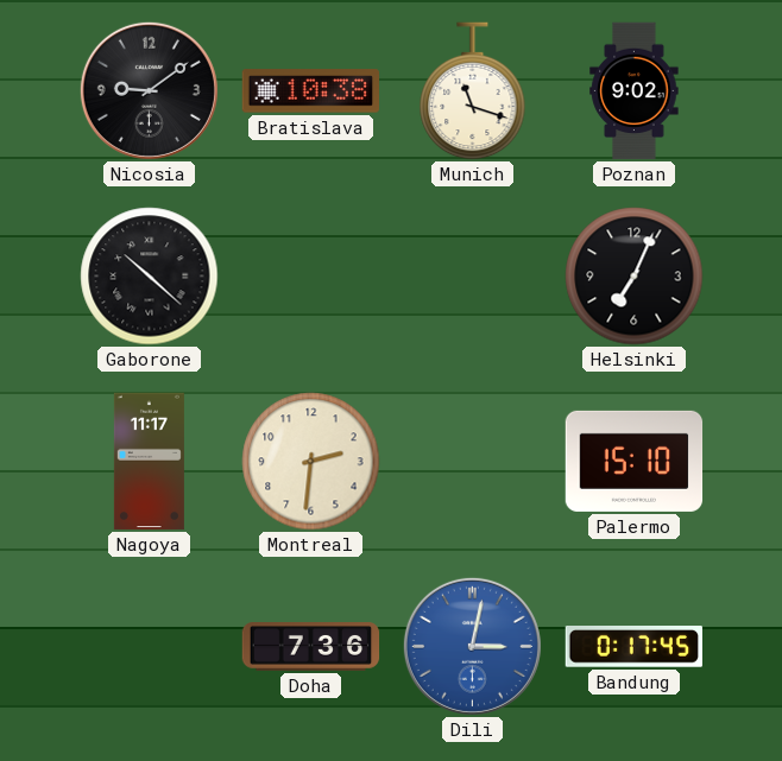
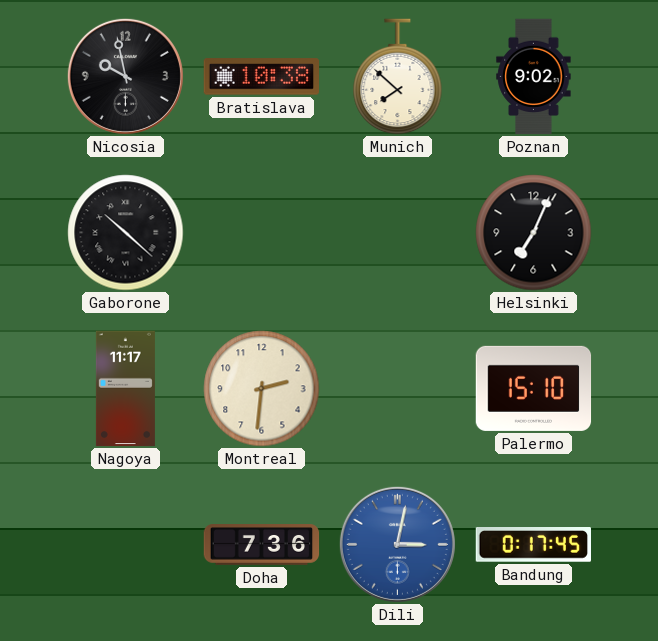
Nicosia: 9:09 -> 9:58 (125, 76)
Munich: 11:18 -> 7:52 (398, 77)
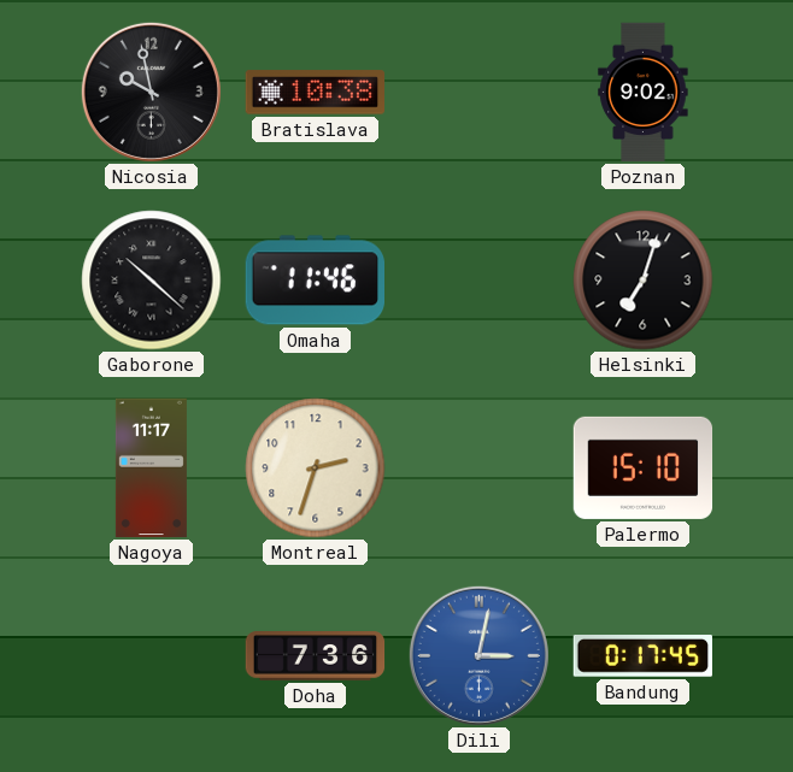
Munich: 7:52 -> none (398, 77)
Omaha: none -> 11:46 (316, 281)
Helsinki: 7:04 -> 7:03 (644, 281)
Montreal: 2:31 -> 2:33 (316, 468)
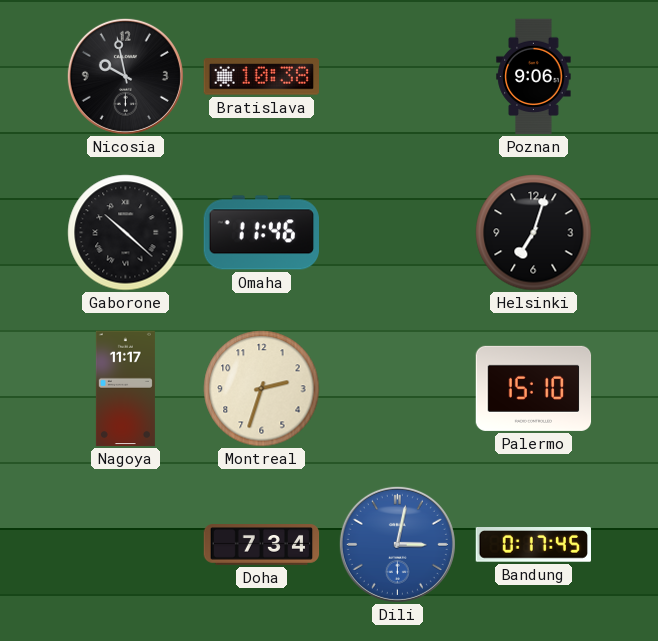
Poznan: 9:02 -> 9:06 (534, 77)
Doha: 7:36 -> 7:34 (262, 545)
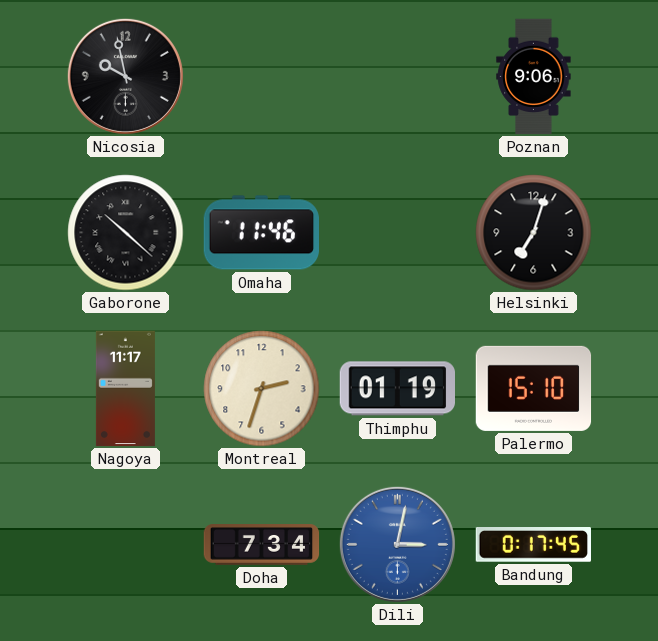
Bratislava: 10:38 -> none (262, 77)
Thimphu: none -> 01:19 (397, 389)
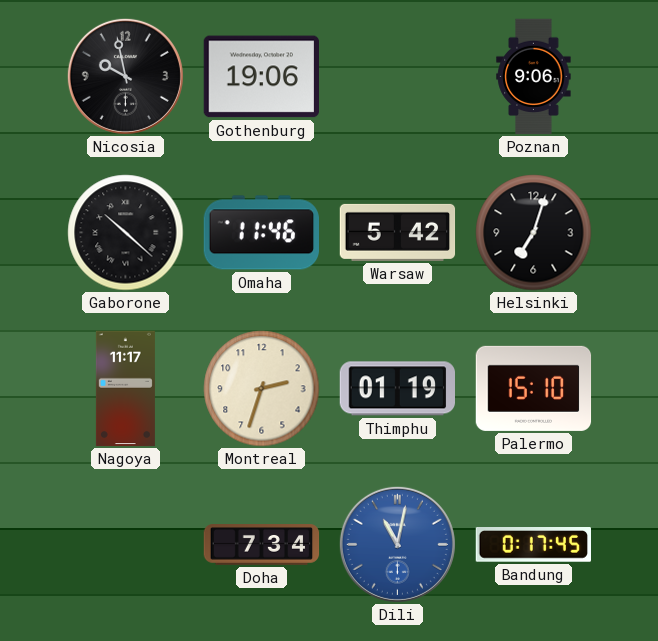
Gothenburg: none -> 19:06 (261, 77)
Warsaw: none -> 5:42 (398, 232)
Dili: 3:02 -> 11:02 (397, 544)
